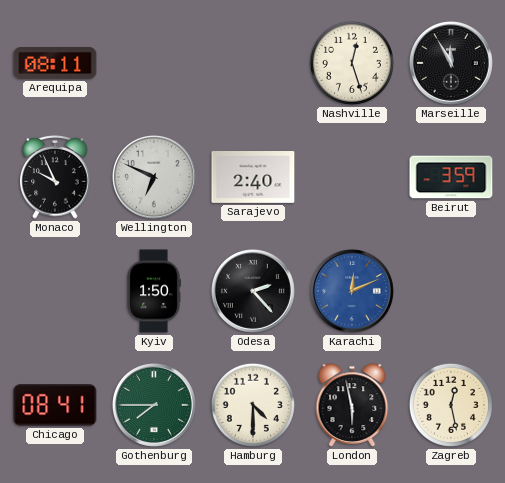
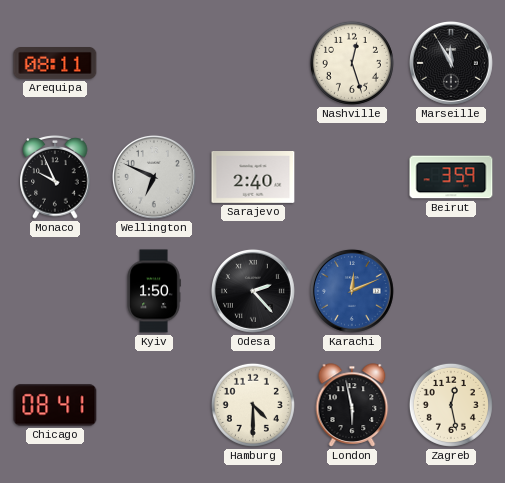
Gothenburg: 7:45 -> none (154, 405)
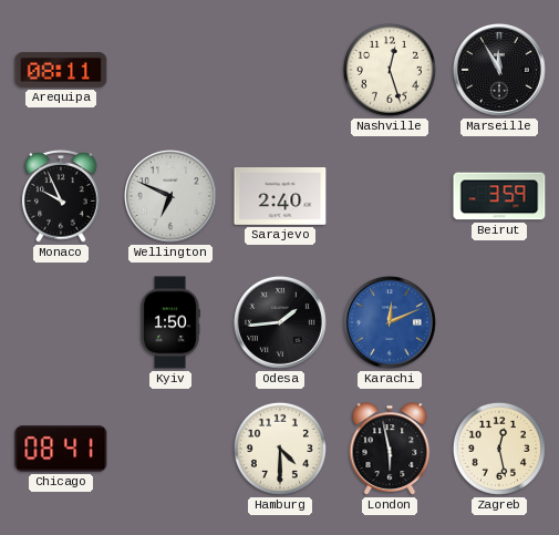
Odesa: 2:23 -> 1:44 (280, 322)
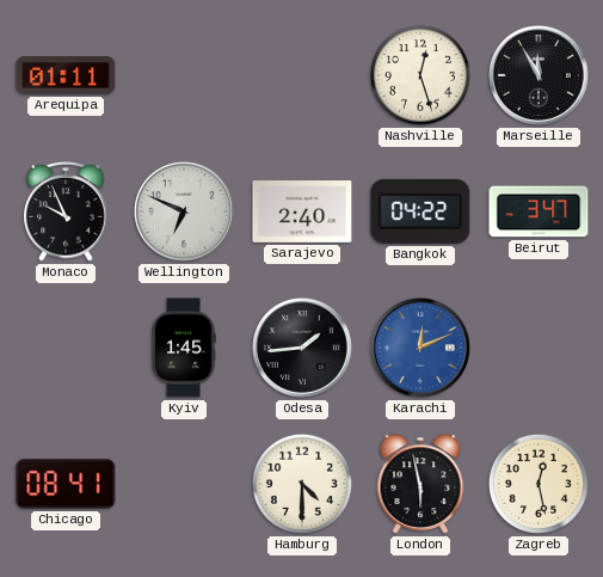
Arequipa: 08:11 -> 01:11 (66, 76)
Bangkok: none -> 04:22 (420, 211)
Beirut: 3:59 -> 3:47 (539, 211)
Kyiv: 1:50 -> 1:45 (184, 348)
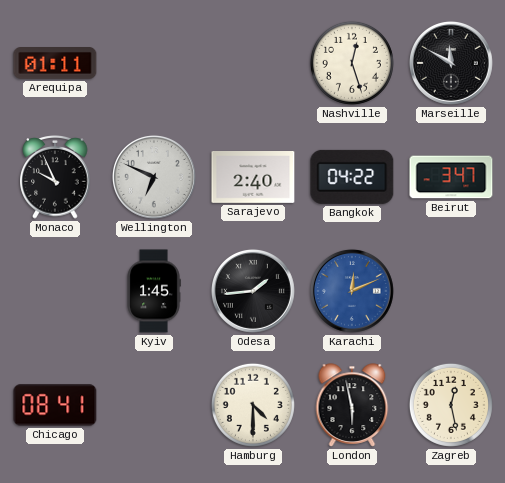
Marseille: 11:55 -> 11:50 (451, 63)
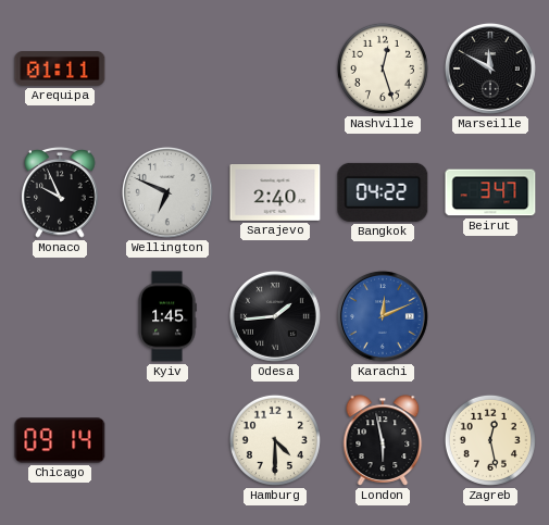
Chicago: 08:41 -> 09:14 (60, 440)
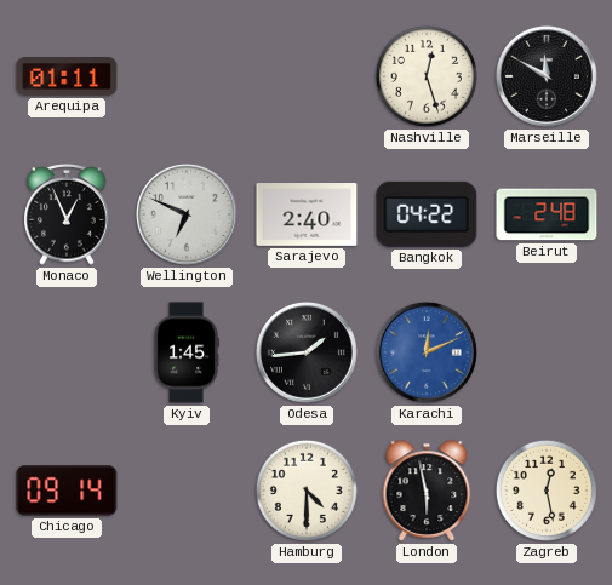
Monaco: 9:56 -> 12:56 (67, 216)
Beirut: 3:47 -> 2:48 (547, 214)
